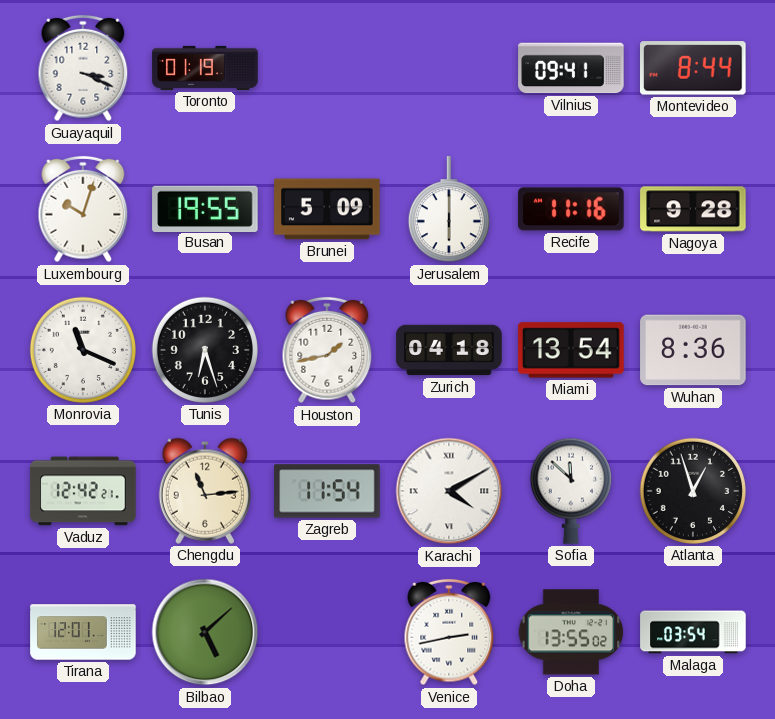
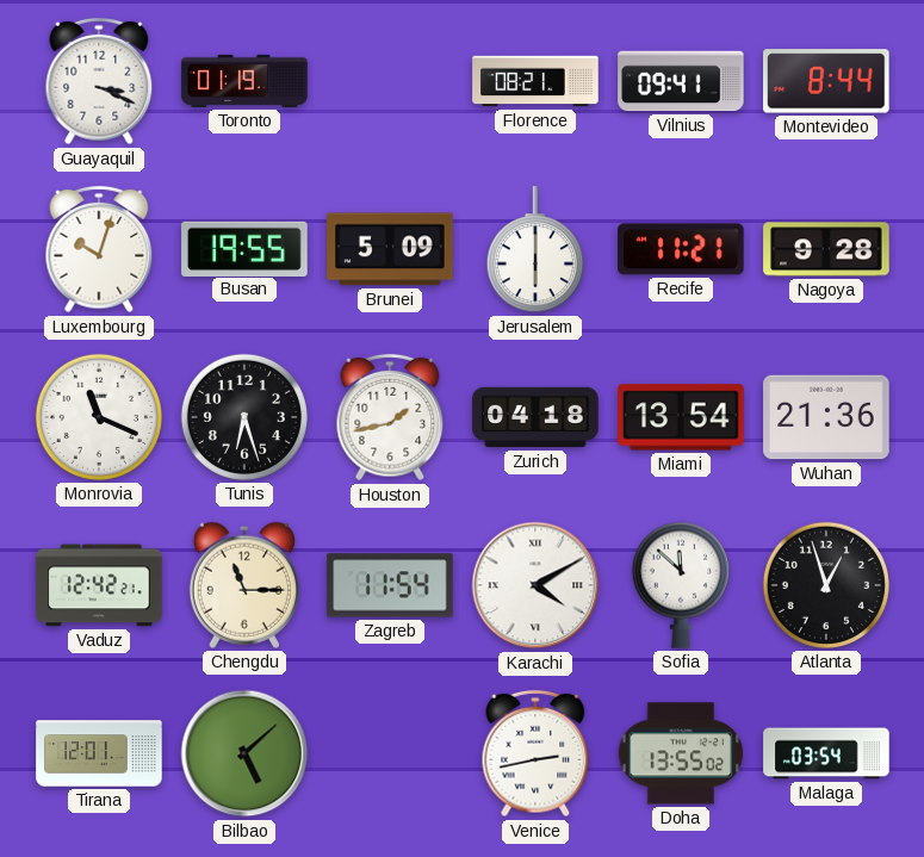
Florence: none -> 08:21 (535, 81)
Recife: 11:16 -> 11:21 (681, 249)
Wuhan: 8:36 -> 21:36 (826, 417)
Chengdu: 11:14 -> 11:15 (244, 585)
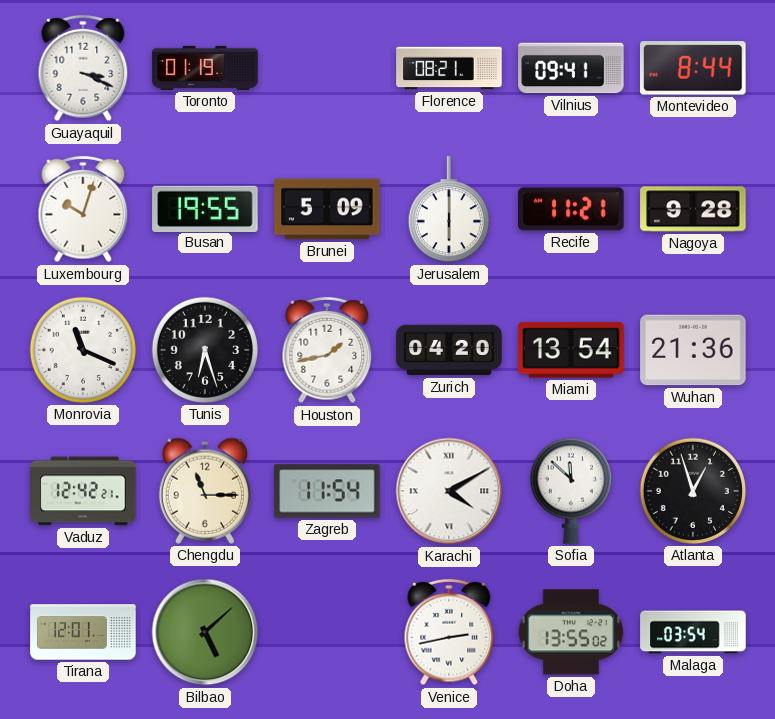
Zurich: 04:18 -> 04:20 (449, 350)
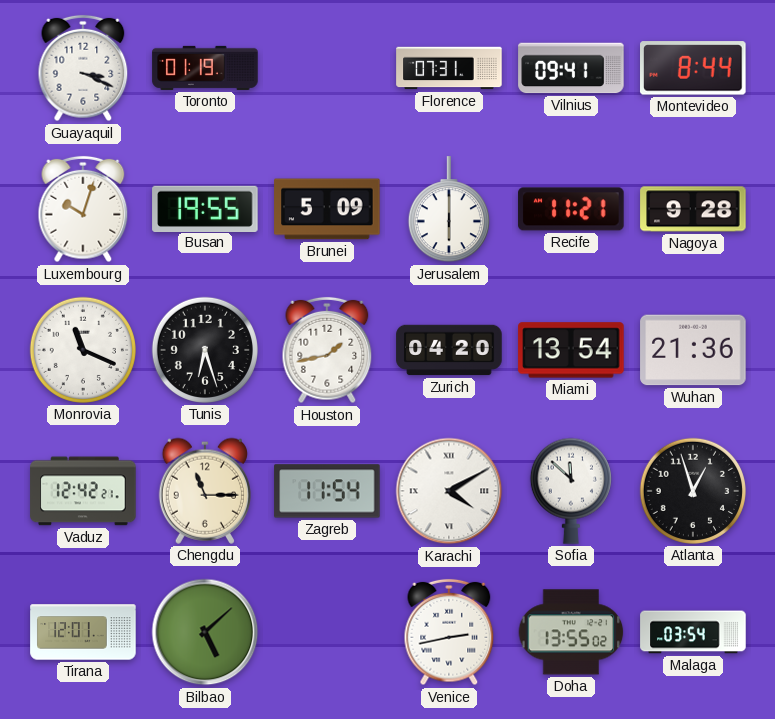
Florence: 08:21 -> 07:31 (449, 68)
